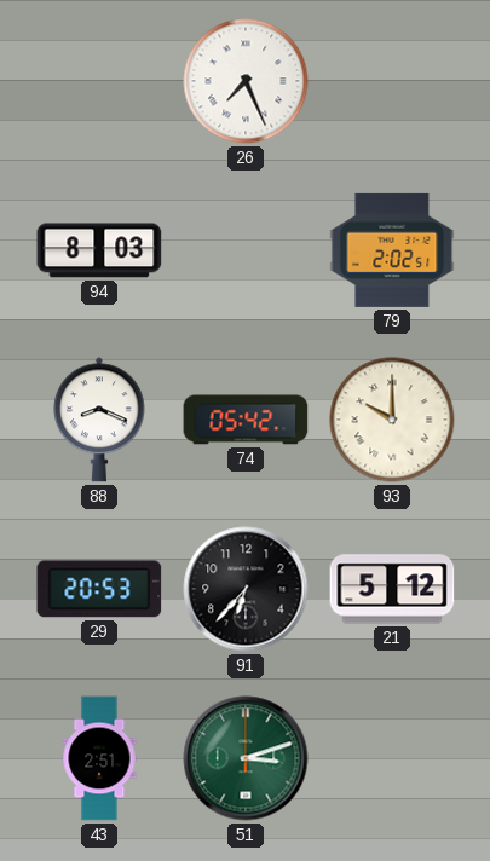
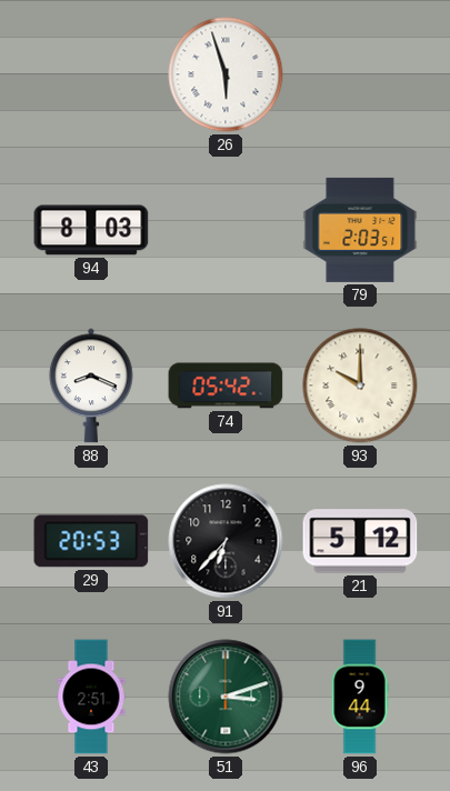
26: 7:26 -> 5:57 (226, 74)
79: 2:02 -> 2:03 (360, 230)
96: none -> 9:44 (360, 697)
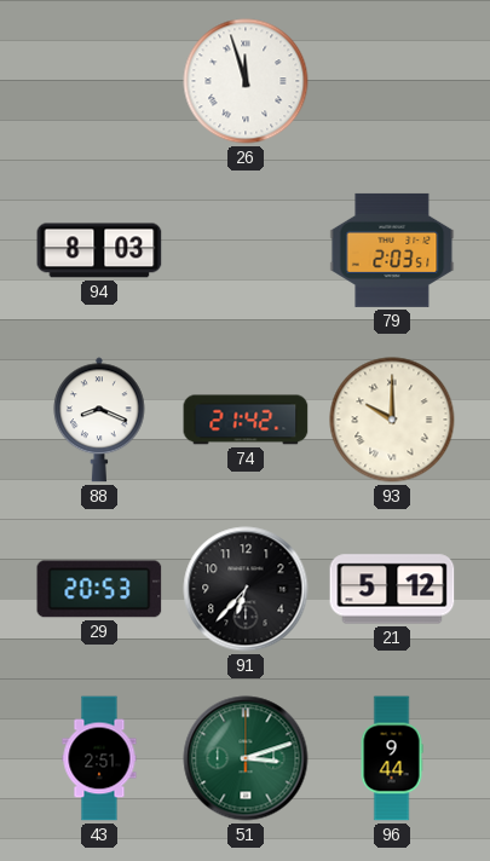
26: 5:57 -> 11:57 (246, 81)
74: 05:42 -> 21:42 (246, 420)
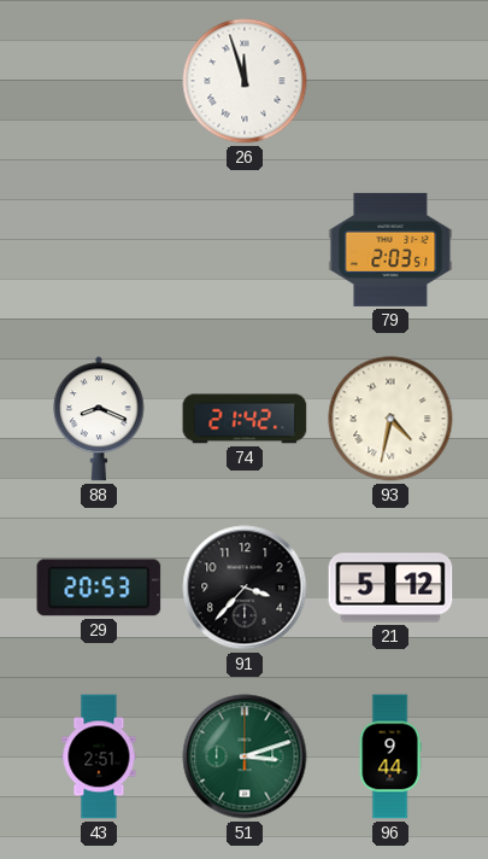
94: 8:03 -> none (99, 250)
93: 10:00 -> 4:32 (390, 419)
91: 6:37 -> 3:37 (245, 588)
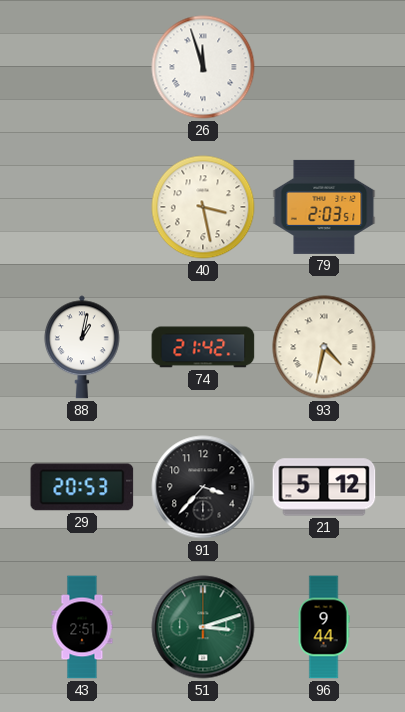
40: none -> 3:28 (203, 207)
88: 8:19 -> 1:02 (82, 347)
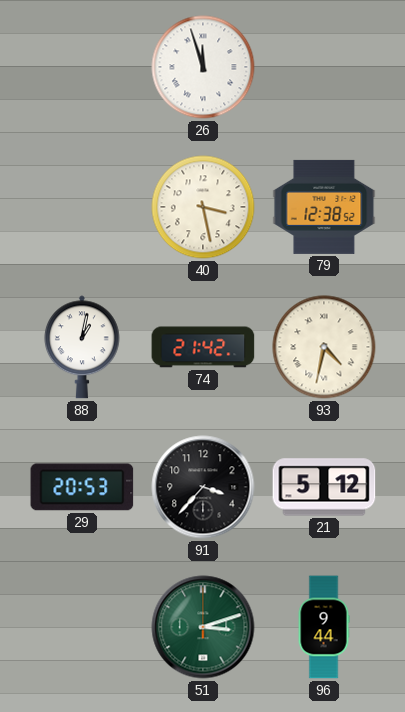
79: 2:03 -> 12:38 (324, 207)
43: 2:51 -> none (82, 627)
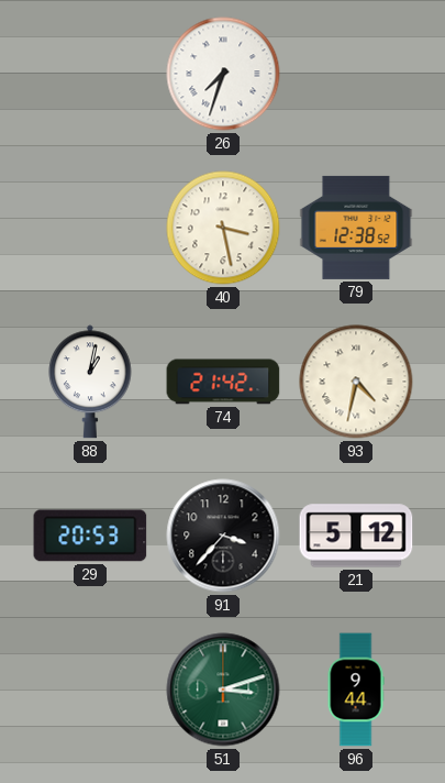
26: 11:57 -> 7:33 (223, 74)
